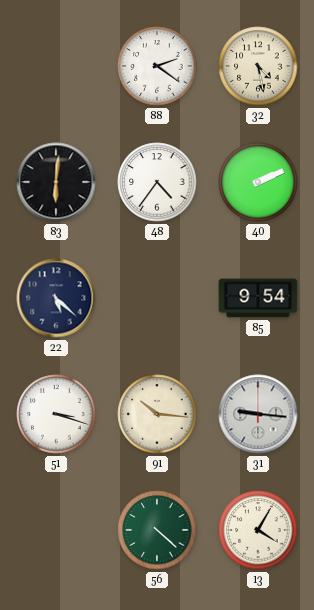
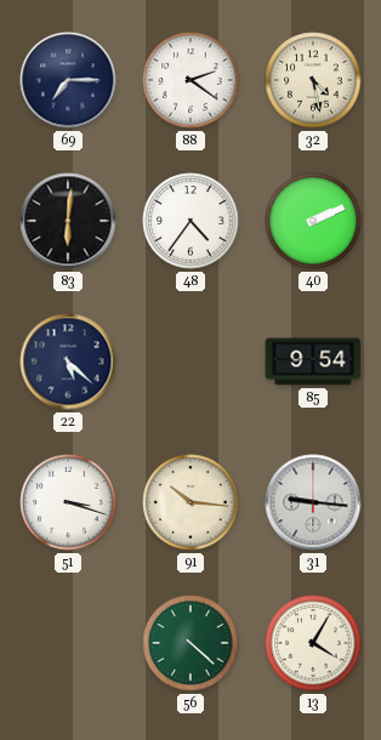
69: none -> 7:15 (68, 80)
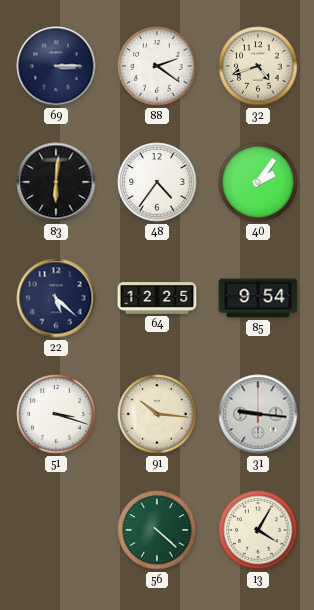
69: 7:15 -> 3:15 (56, 66)
32: 4:28 -> 4:42 (258, 66)
40: 2:11 -> 2:06 (258, 182)
64: none -> 12:25 (157, 298)
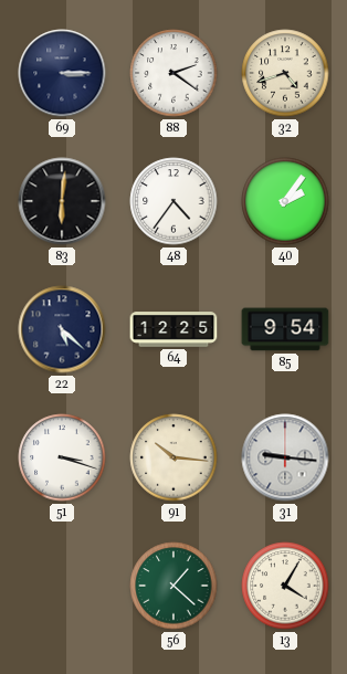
56: 4:22 -> 1:22 (173, 586)
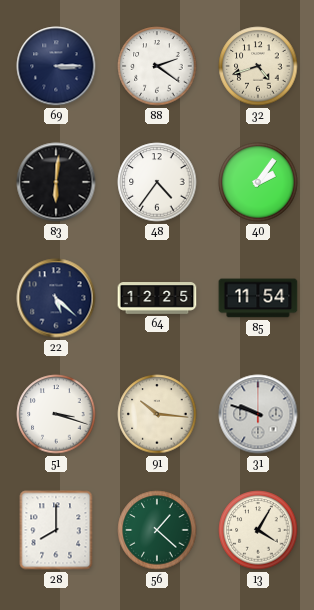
85: 9:54 -> 11:54 (258, 298)
31: 9:16 -> 9:48 (258, 414)
28: none -> 8:00 (56, 530)
